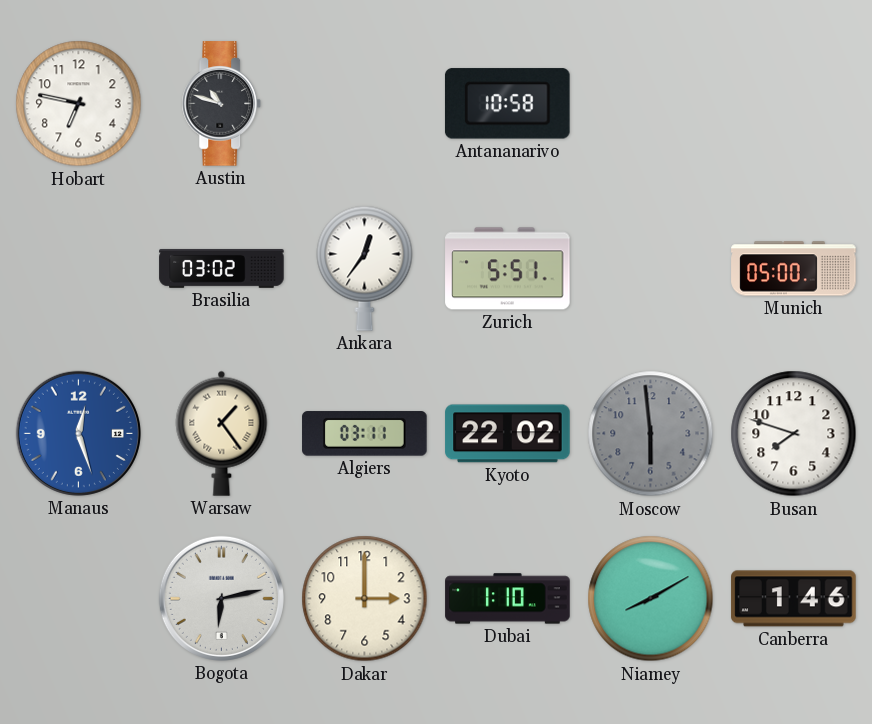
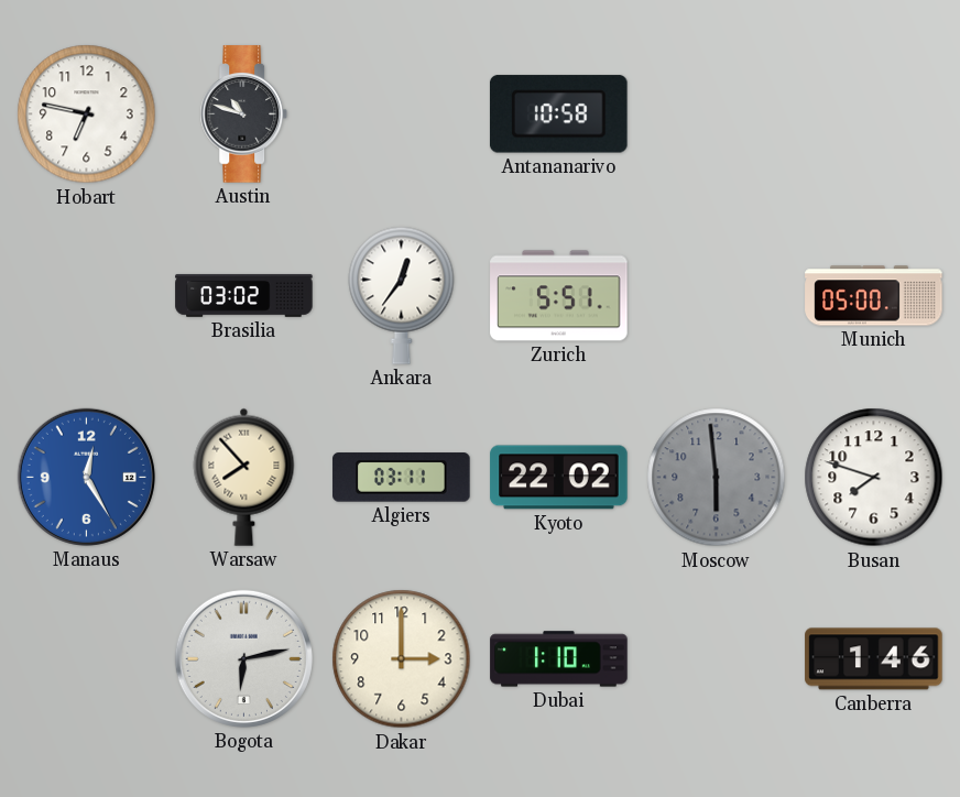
Manaus: 12:27 -> 12:25 (86, 477)
Warsaw: 1:24 -> 7:53 (244, 477)
Niamey: 8:10 -> none (651, 599)
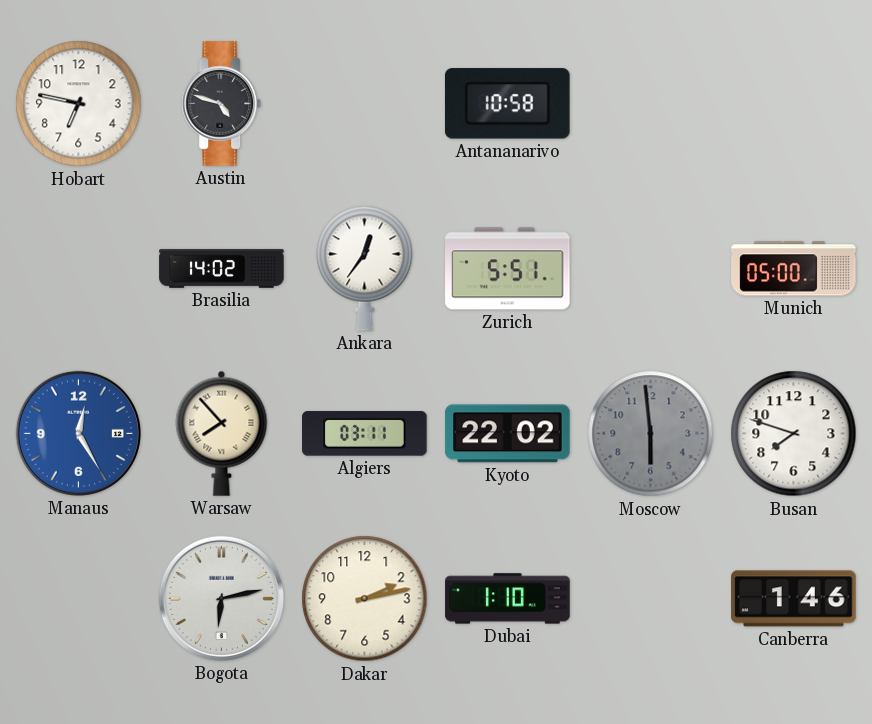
Austin: 10:48 -> 4:48 (222, 104)
Brasilia: 03:02 -> 14:02 (222, 268)
Dakar: 3:00 -> 2:13 (365, 599)
